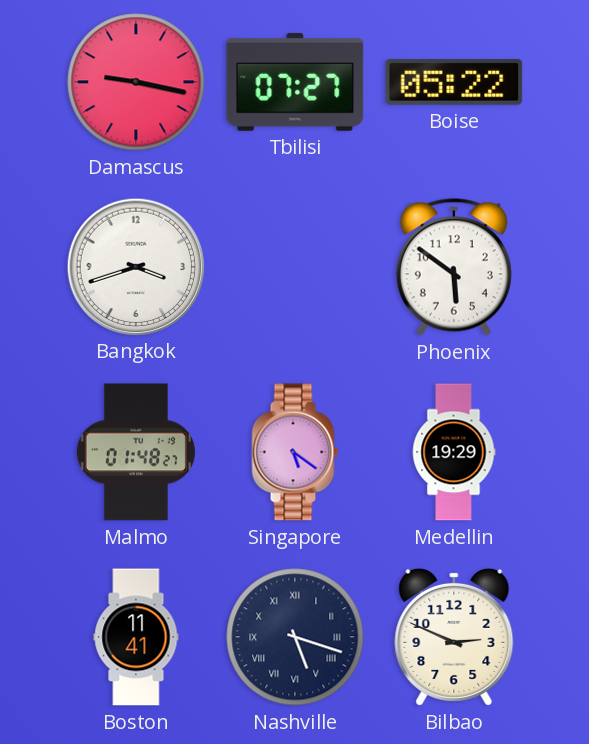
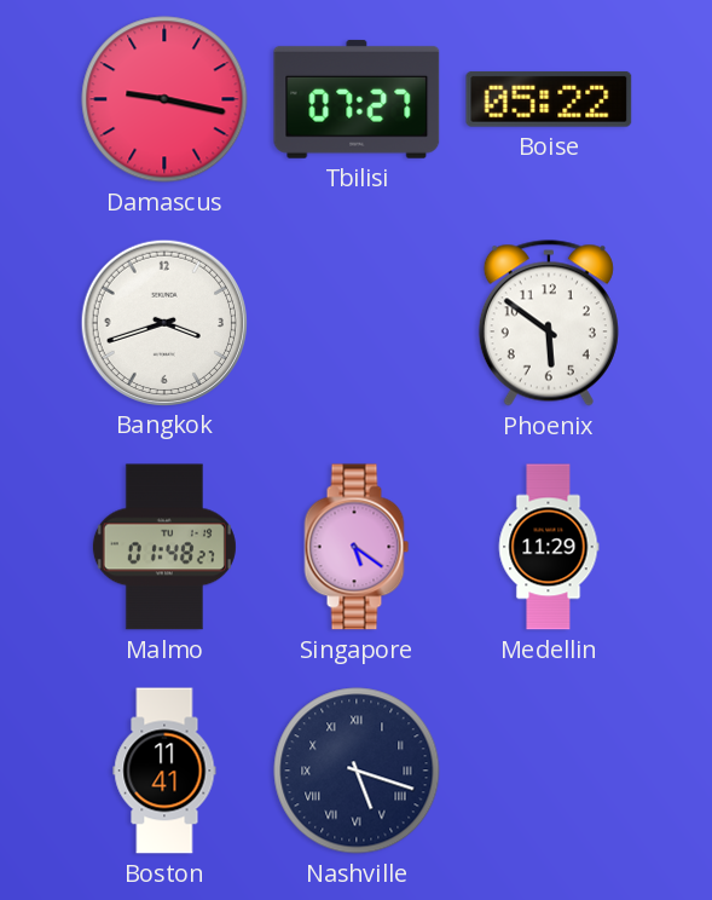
Medellin: 19:29 -> 11:29 (549, 547)
Bilbao: 2:49 -> none (454, 637)
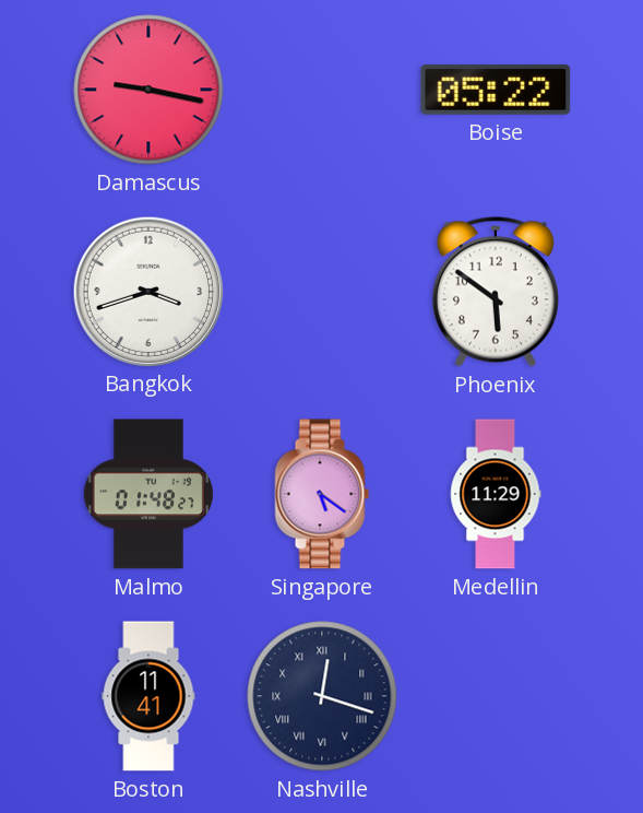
Tbilisi: 07:27 -> none (357, 99)
Nashville: 5:18 -> 12:18 (322, 696)
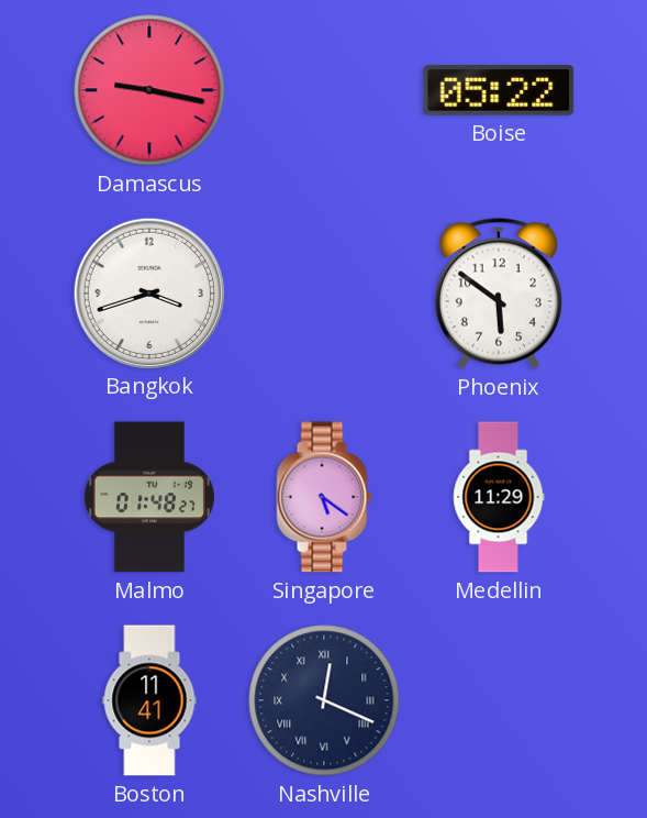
Nashville: 12:18 -> 12:19 (324, 700)
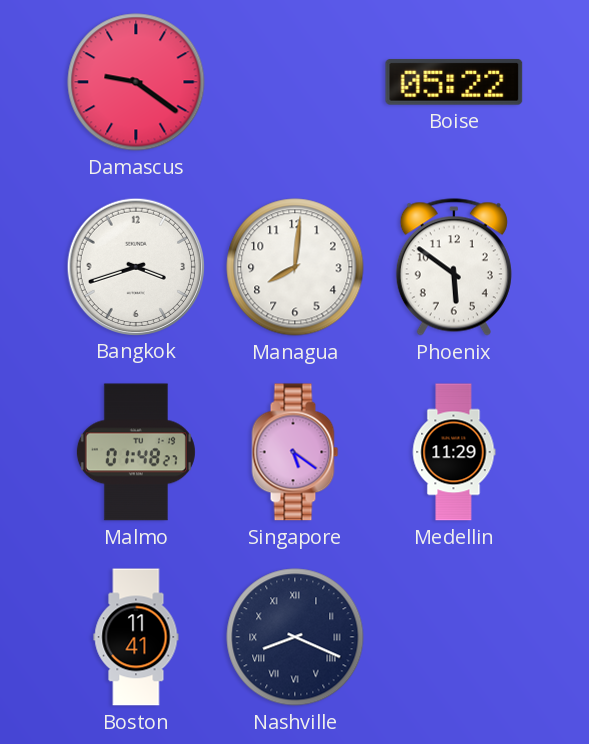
Damascus: 9:17 -> 9:21 (136, 82)
Managua: none -> 8:01 (295, 267)
Nashville: 12:19 -> 8:19 (295, 637)
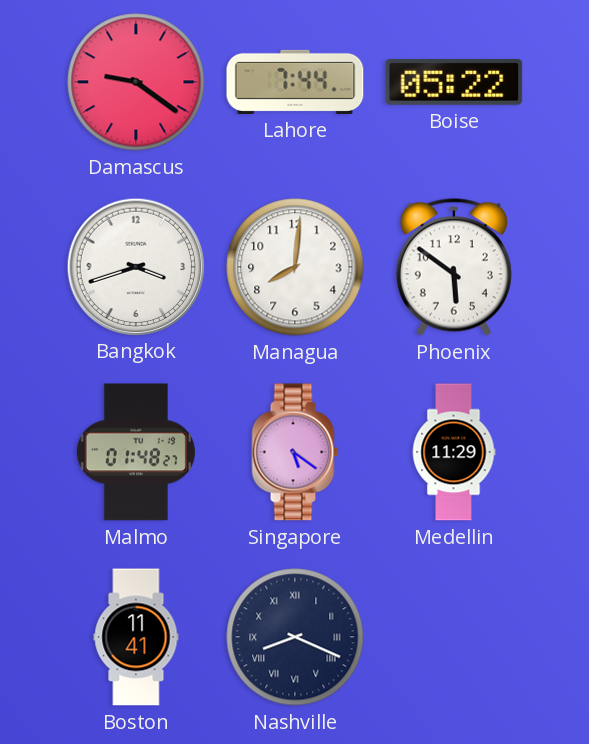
Lahore: none -> 7:44 (295, 82)
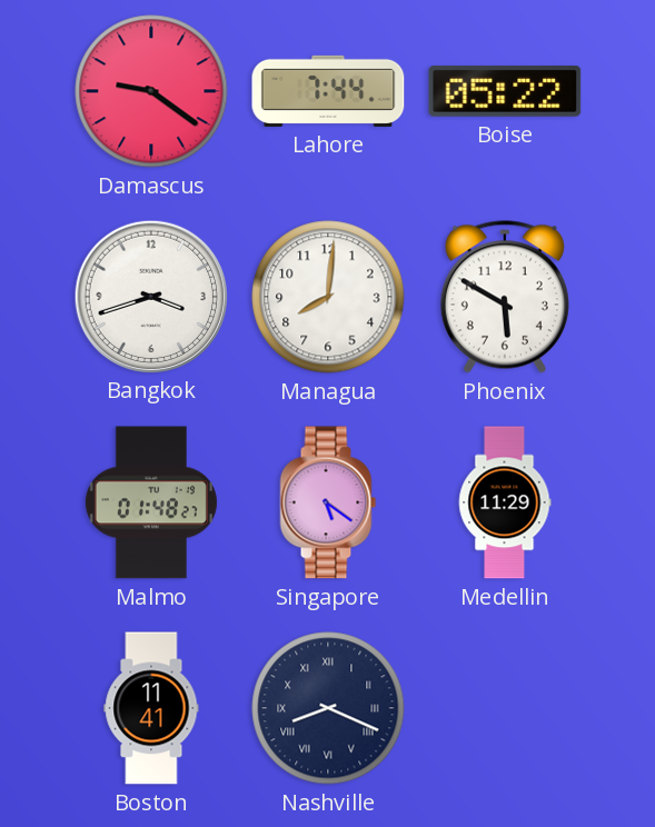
Phoenix: 5:51 -> 5:50 (505, 297)
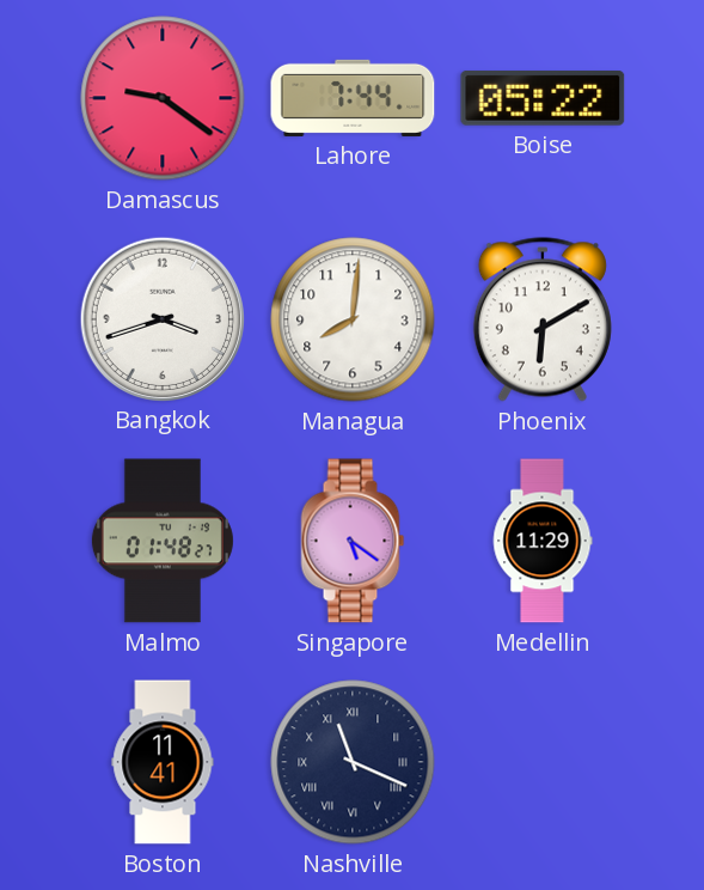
Phoenix: 5:50 -> 6:10 (543, 319)
Nashville: 8:19 -> 11:19 (353, 762)
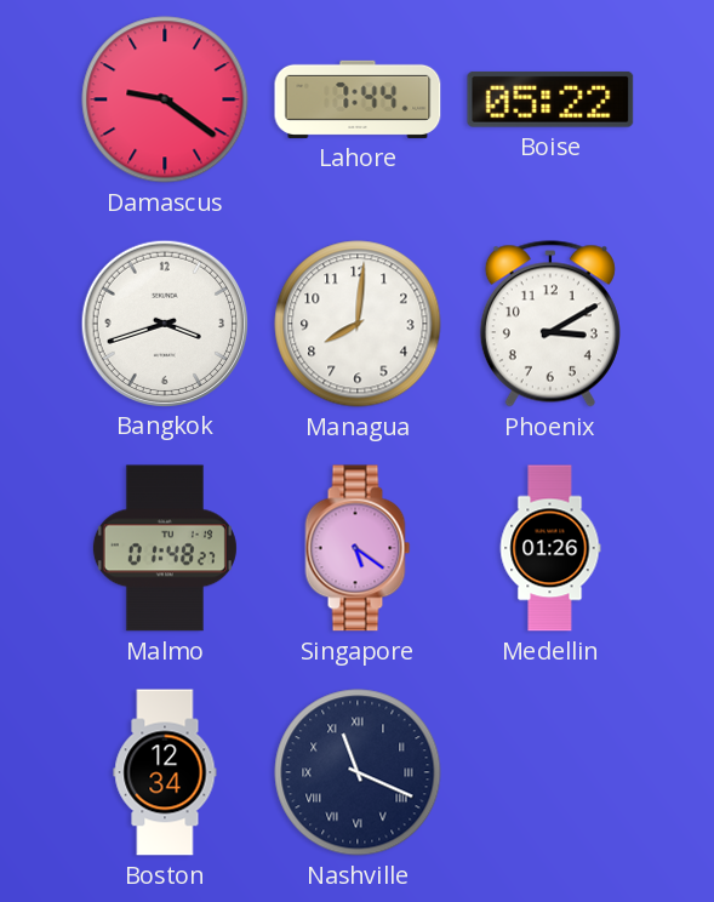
Phoenix: 6:10 -> 3:10 (550, 324)
Medellin: 11:29 -> 01:26 (550, 548)
Boston: 11:41 -> 12:34 (165, 772)
